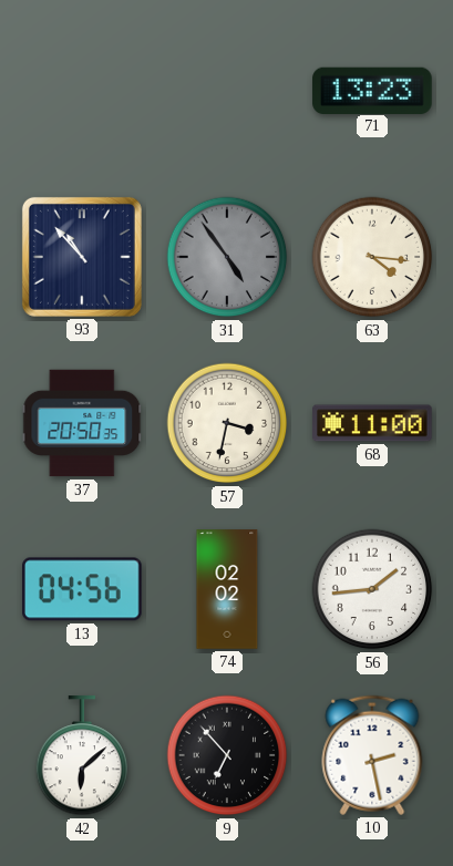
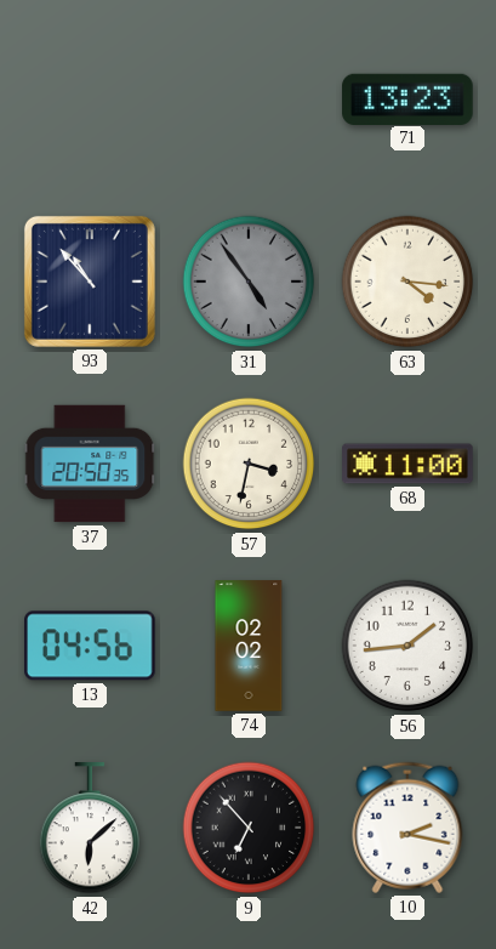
10: 2:28 -> 2:17 (407, 828)
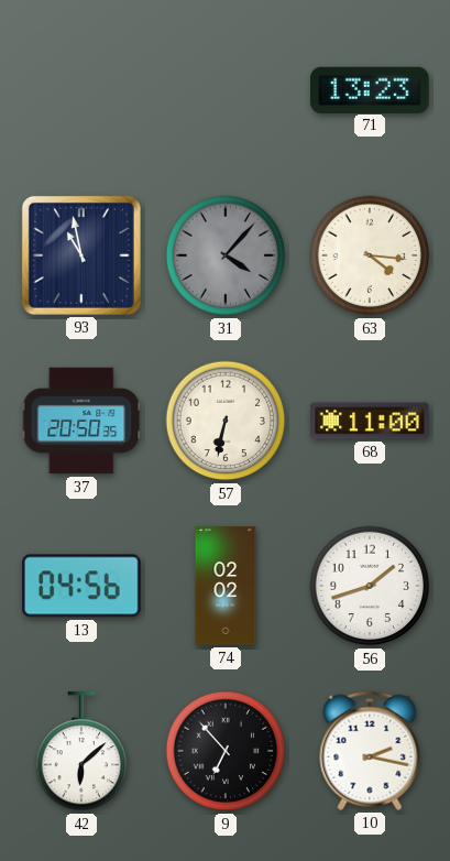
93: 10:53 -> 10:58 (81, 255)
31: 4:54 -> 4:07 (226, 255)
57: 3:32 -> 6:32 (226, 421)
56: 1:44 -> 1:42 (370, 586)
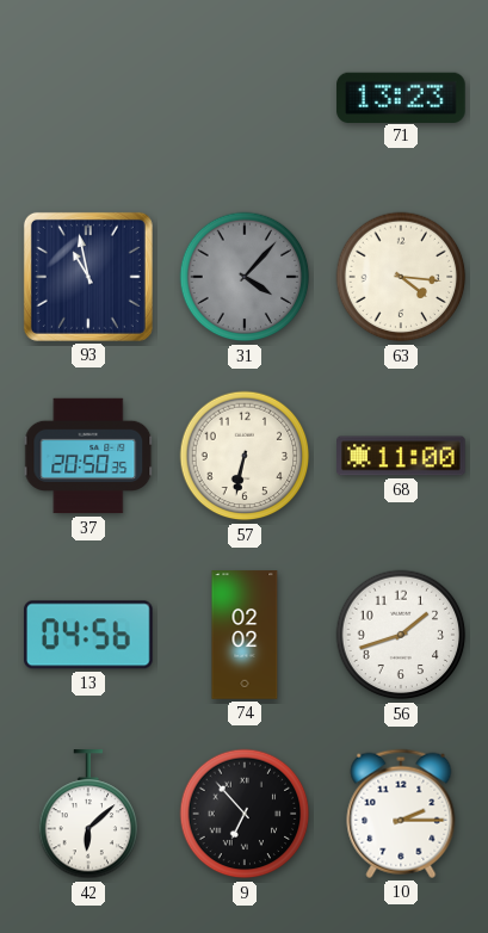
10: 2:17 -> 2:15 (401, 814)
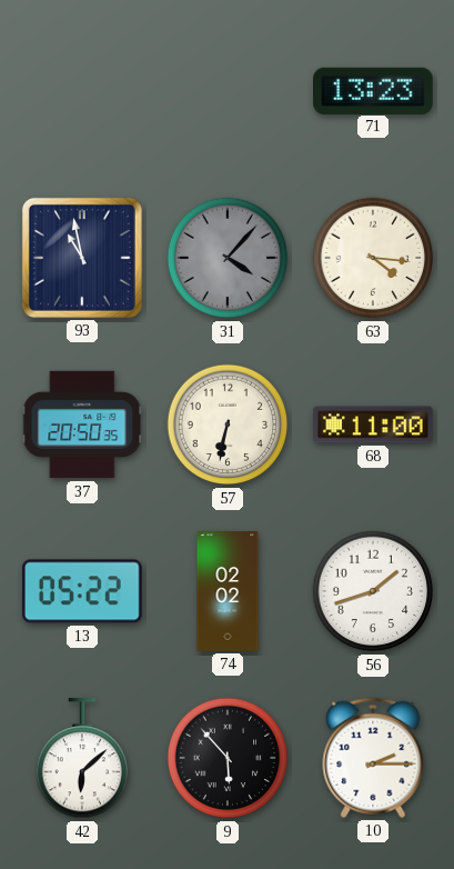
13: 04:56 -> 05:22 (83, 591)
9: 6:53 -> 5:53 (228, 758)
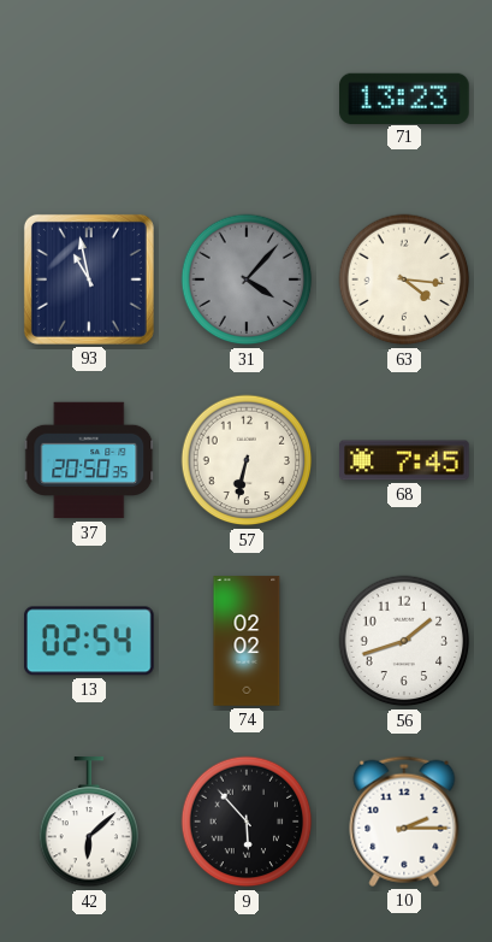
68: 11:00 -> 7:45 (404, 460)
13: 05:22 -> 02:54 (90, 641)
